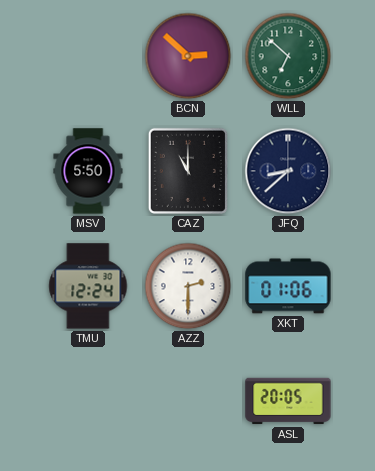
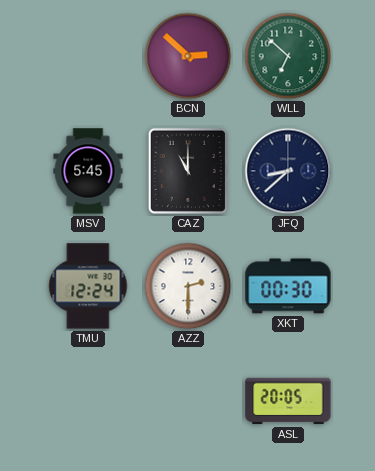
MSV: 5:50 -> 5:45 (88, 171)
XKT: 01:06 -> 00:30 (288, 286)
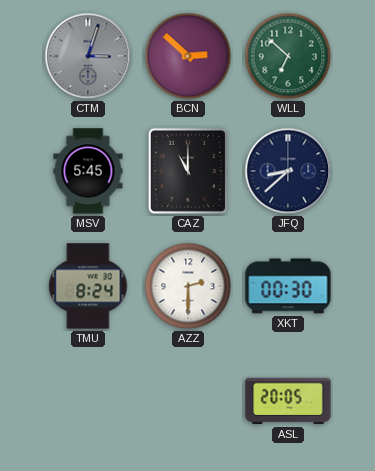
CTM: none -> 3:03 (88, 56)
TMU: 12:24 -> 8:24 (88, 286)
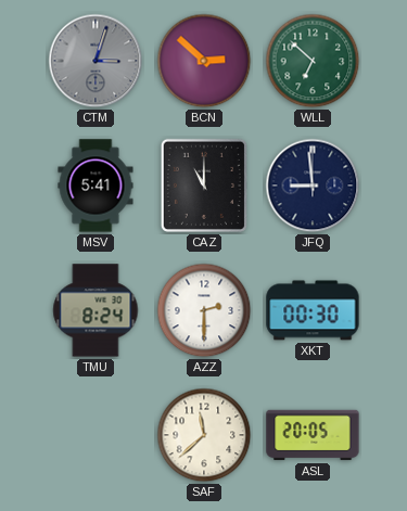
MSV: 5:45 -> 5:41 (96, 186)
JFQ: 8:38 -> 8:59 (313, 186)
SAF: none -> 11:38 (204, 435)
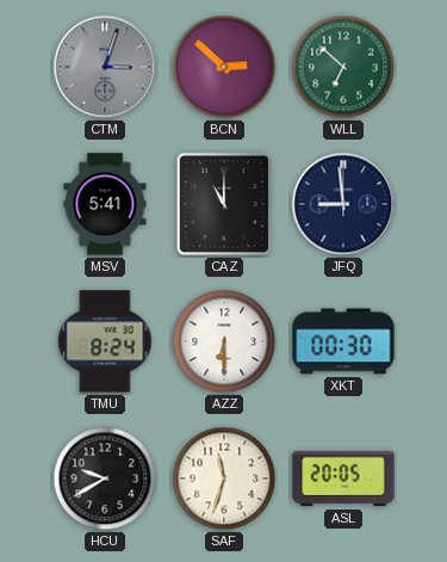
AZZ: 2:30 -> 6:30 (224, 341)
HCU: none -> 9:40 (105, 478)
SAF: 11:38 -> 11:33 (224, 478)
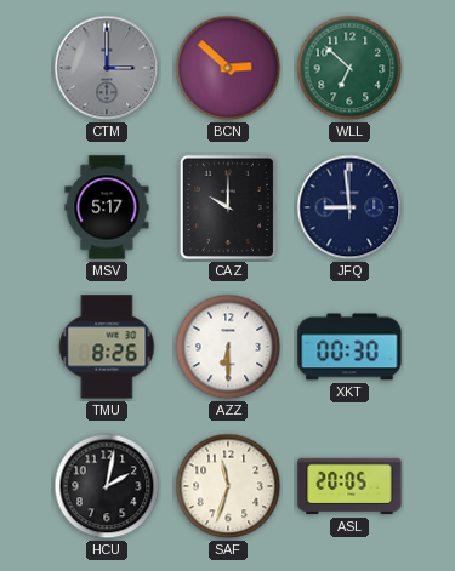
CTM: 3:03 -> 3:00 (107, 68)
MSV: 5:41 -> 5:17 (107, 207)
CAZ: 11:00 -> 10:00 (228, 207)
TMU: 8:24 -> 8:26 (107, 347)
HCU: 9:40 -> 2:02 (107, 486)
